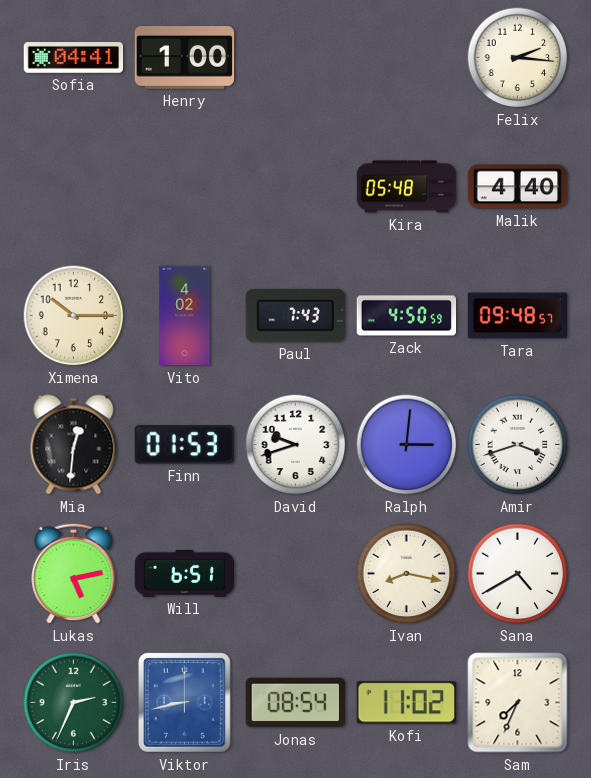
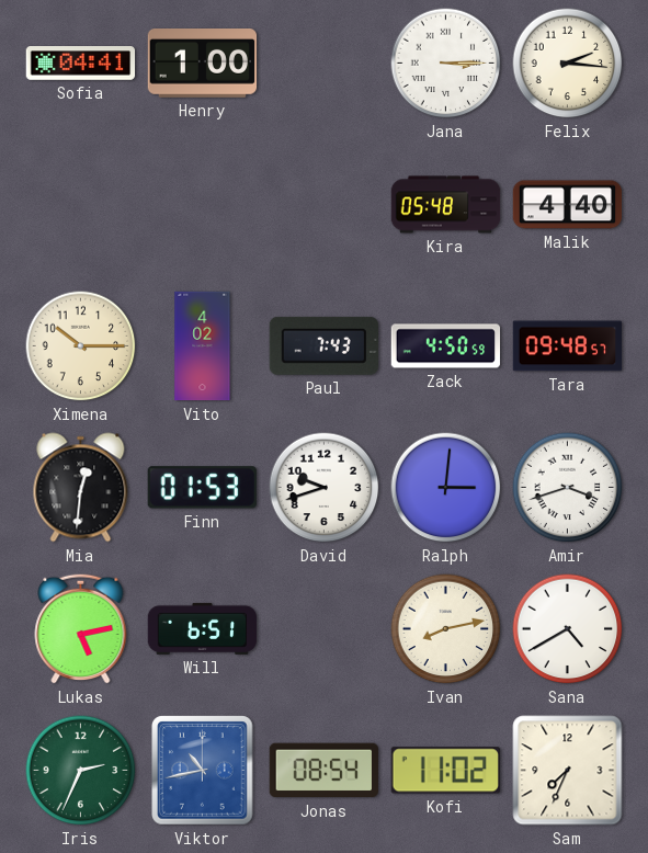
Jana: none -> 3:15 (446, 64)
Ivan: 8:17 -> 8:13 (446, 629)
Viktor: 8:43 -> 10:43 (203, 771)
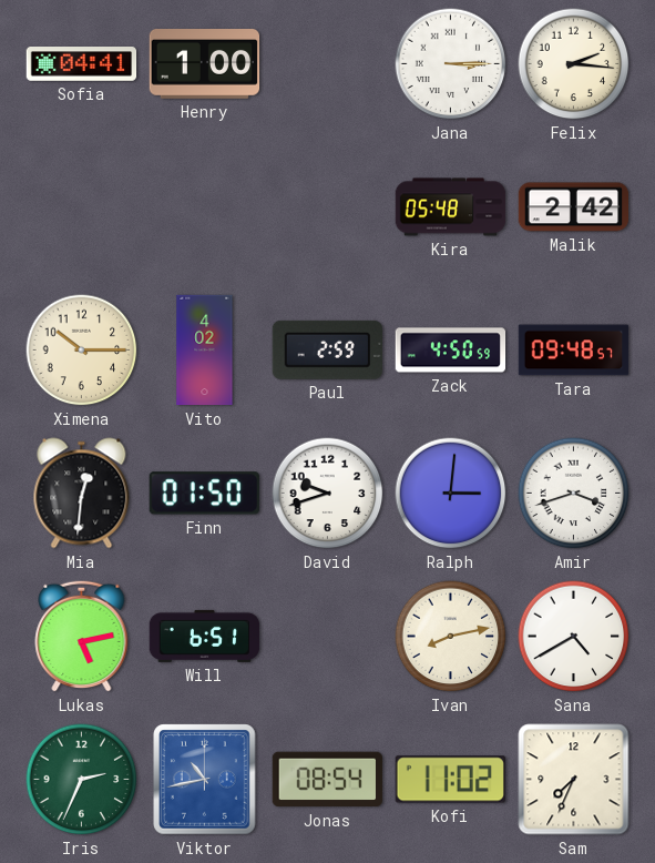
Malik: 4:40 -> 2:42 (574, 207)
Paul: 7:43 -> 2:59 (327, 349)
Finn: 01:53 -> 01:50 (204, 494)
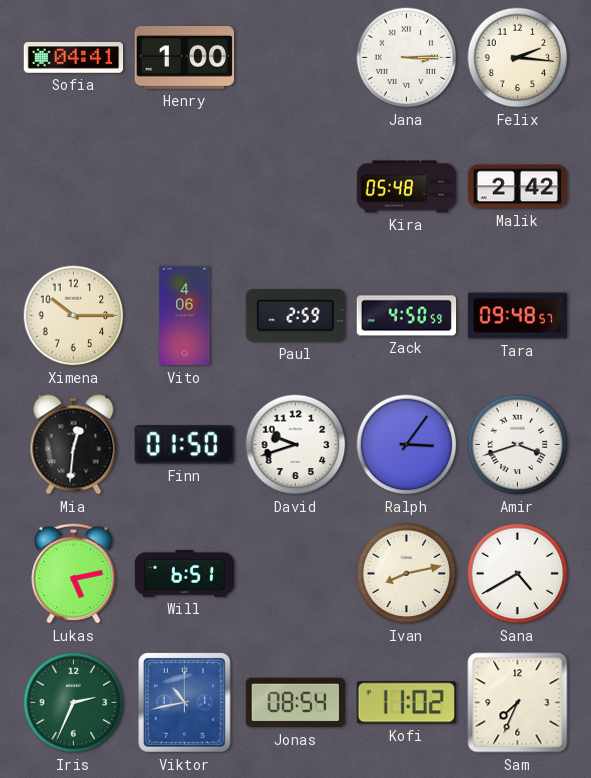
Vito: 4:02 -> 4:06 (185, 316)
Ralph: 3:01 -> 3:06 (407, 445)
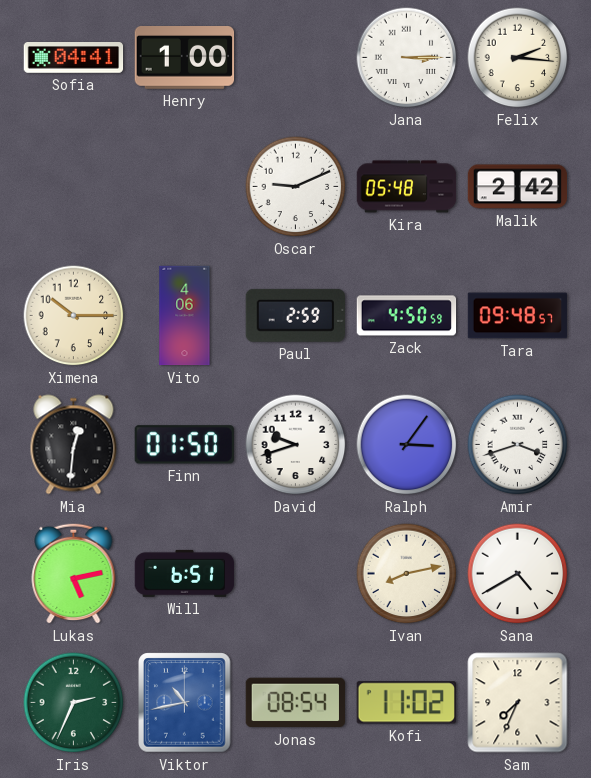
Oscar: none -> 9:11 (296, 187)
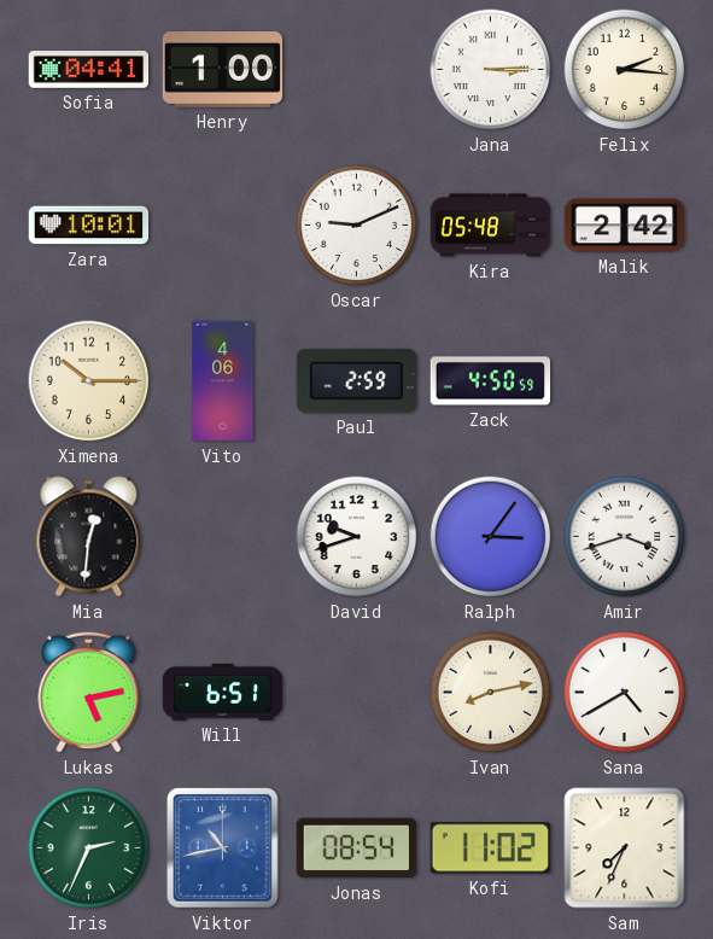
Zara: none -> 10:01 (89, 226)
Tara: 09:48 -> none (518, 316)
Finn: 01:50 -> none (184, 445)
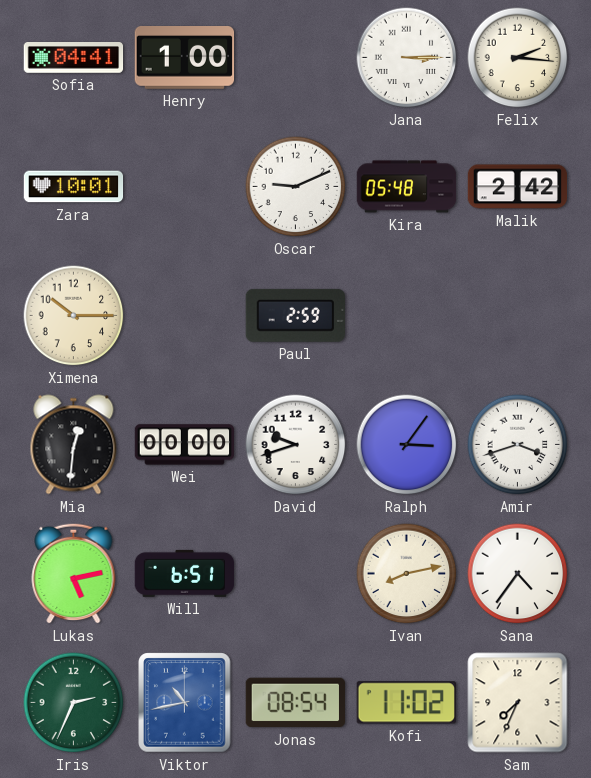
Vito: 4:06 -> none (223, 381)
Zack: 4:50 -> none (491, 381)
Wei: none -> 00:00 (185, 445)
Sana: 4:40 -> 4:36 (518, 574)
